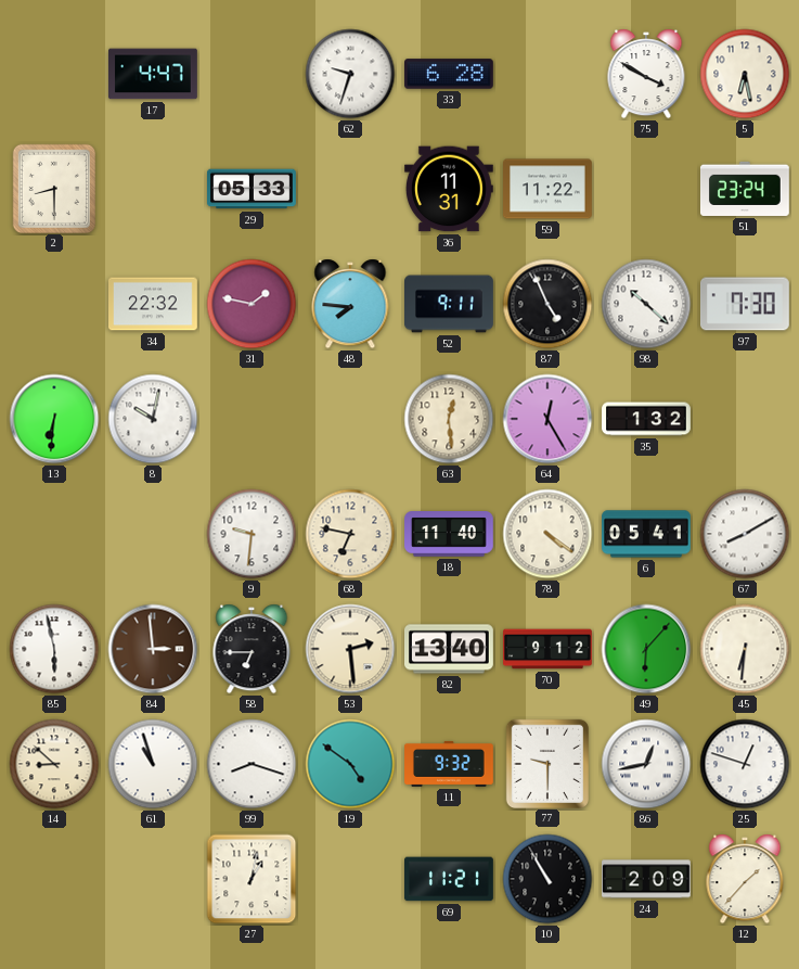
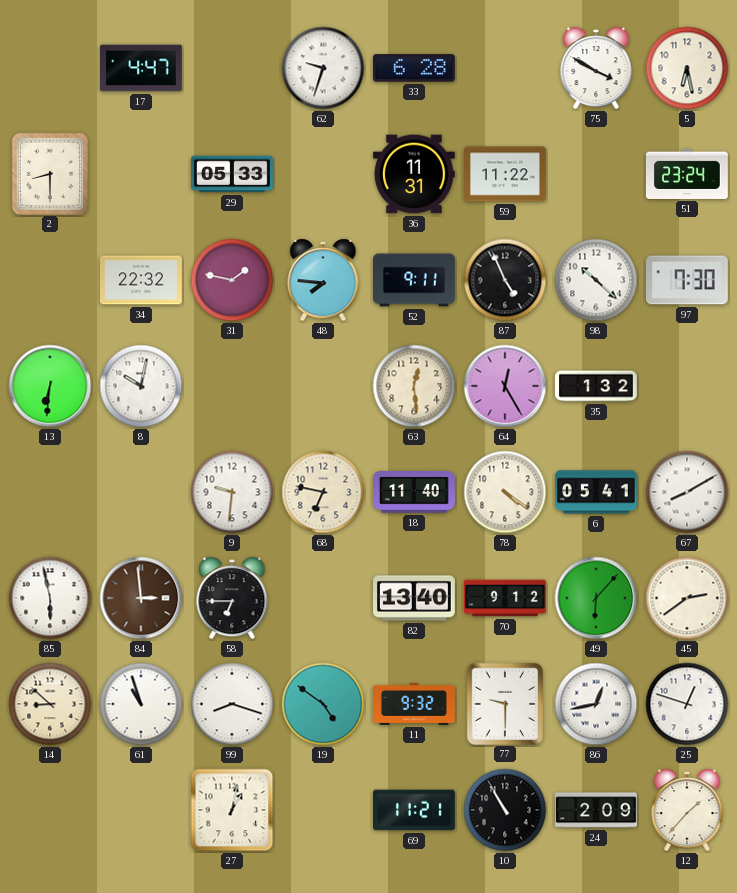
53: 2:29 -> none (350, 649)
45: 6:31 -> 2:39 (687, 598)
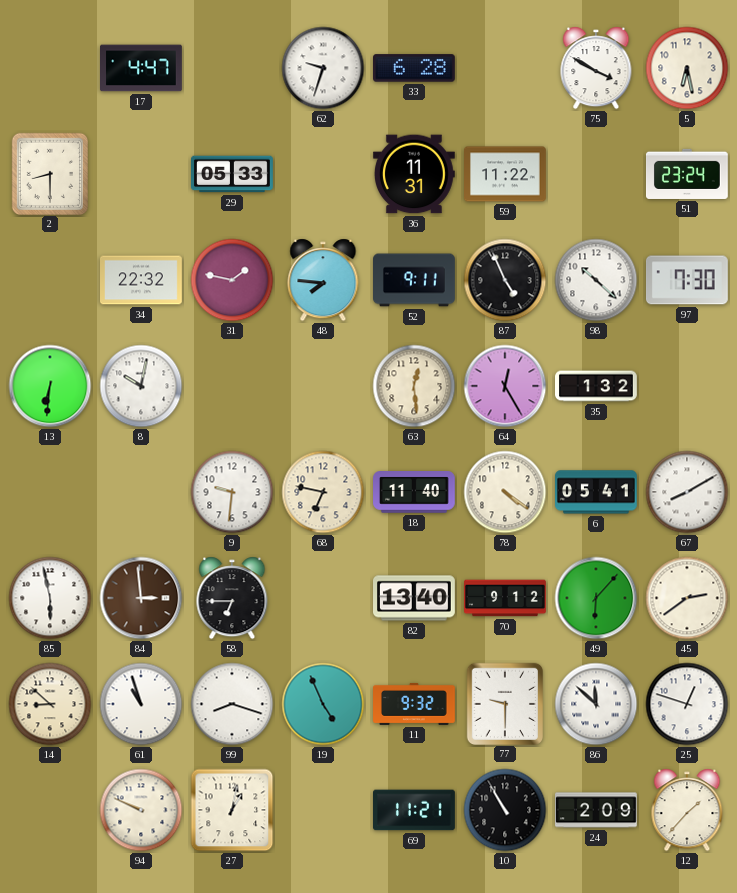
19: 4:51 -> 4:56 (323, 704)
86: 12:43 -> 11:52 (596, 704)
94: none -> 9:49 (141, 810)
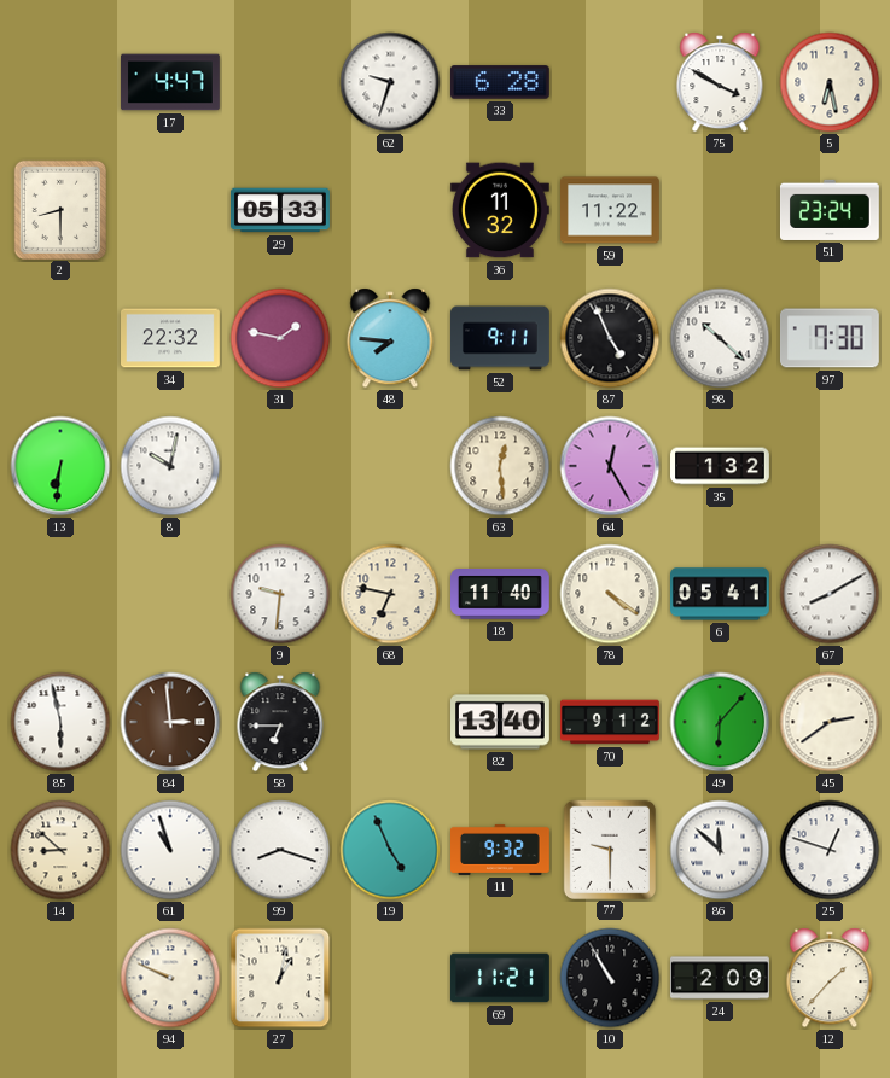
36: 11:31 -> 11:32 (500, 210)
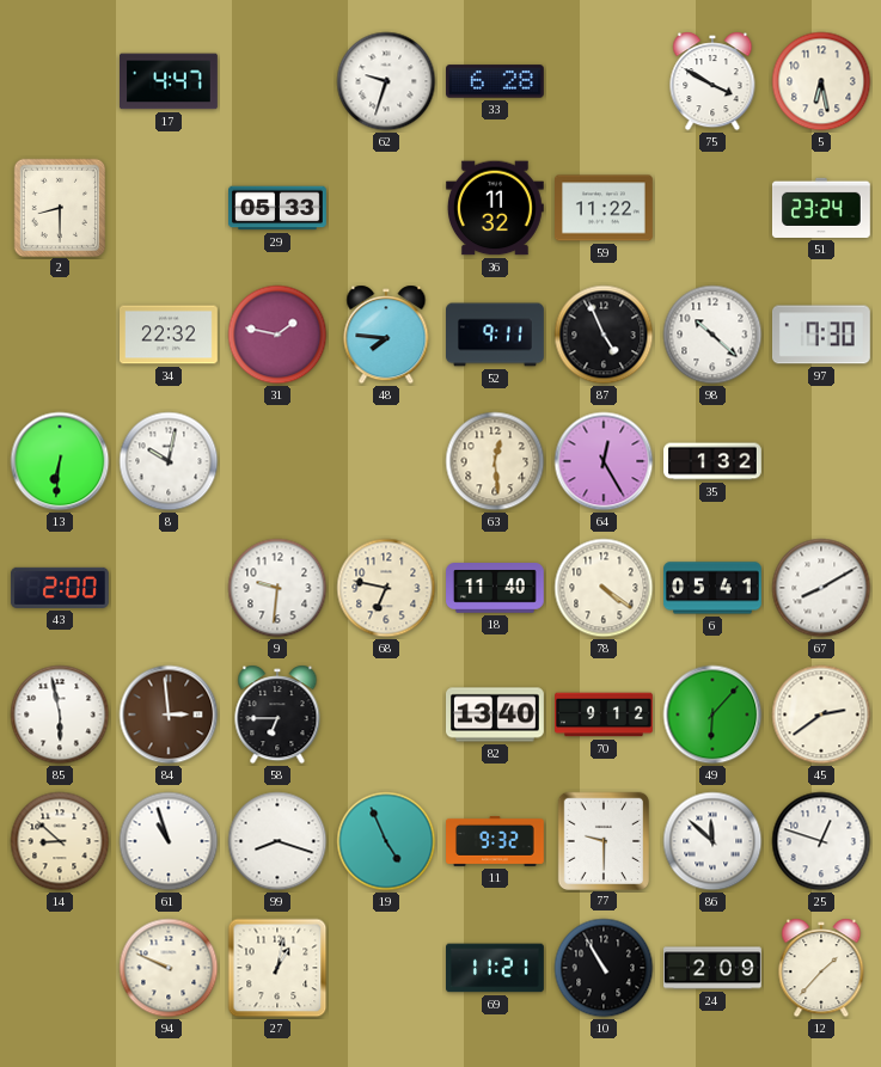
43: none -> 2:00 (60, 588)
